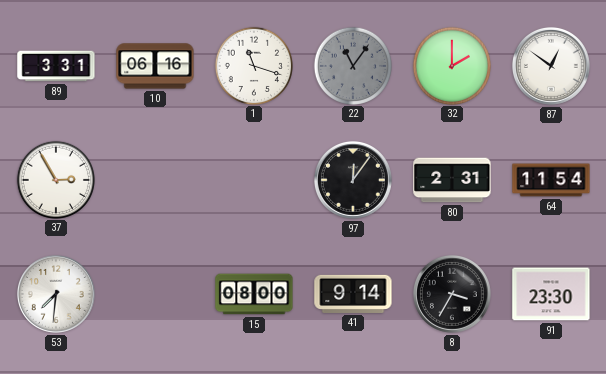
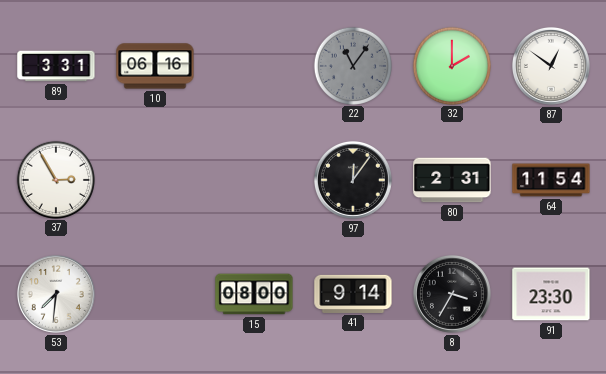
1: 11:18 -> none (253, 65)
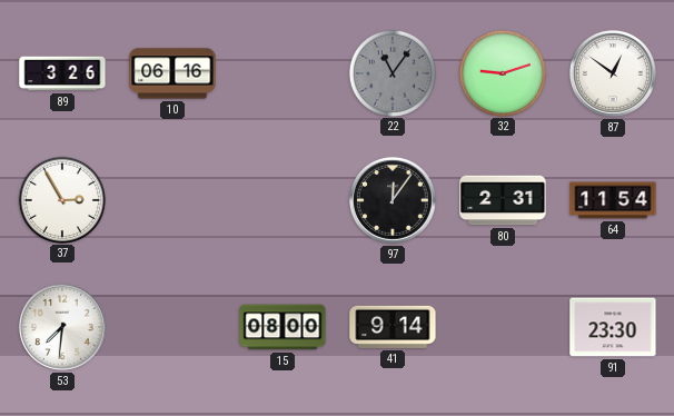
89: 3:31 -> 3:26 (62, 73)
32: 2:00 -> 9:12 (502, 72)
8: 3:35 -> none (452, 294)
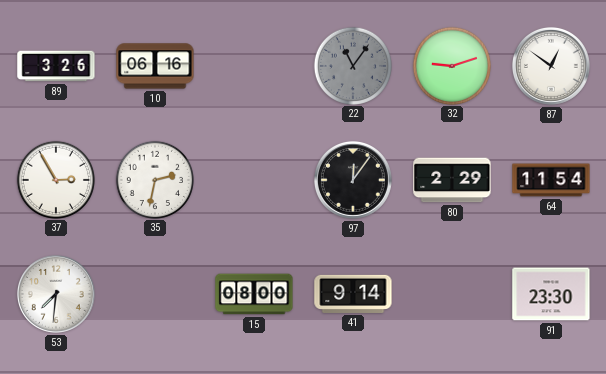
35: none -> 2:32 (154, 179)
80: 2:31 -> 2:29 (452, 180)
